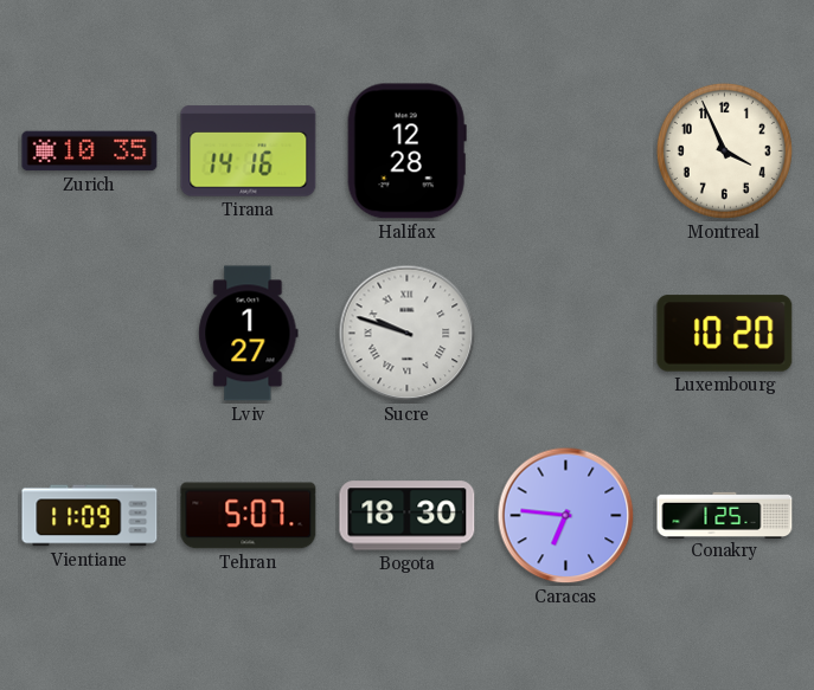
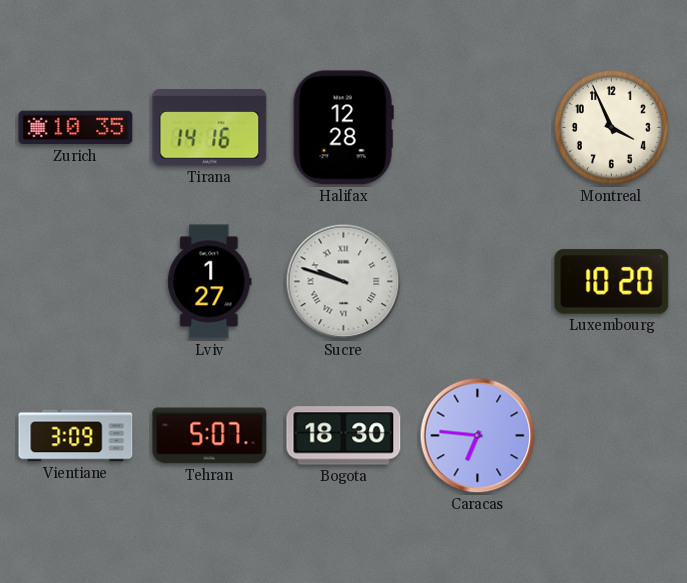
Vientiane: 11:09 -> 3:09 (76, 436)
Conakry: 1:25 -> none (725, 515)
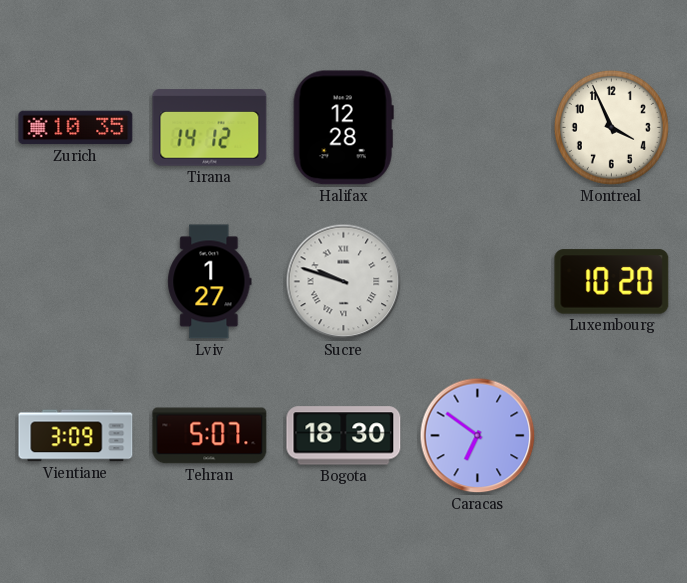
Tirana: 14:16 -> 14:12 (210, 128)
Caracas: 6:46 -> 6:51 (478, 436)
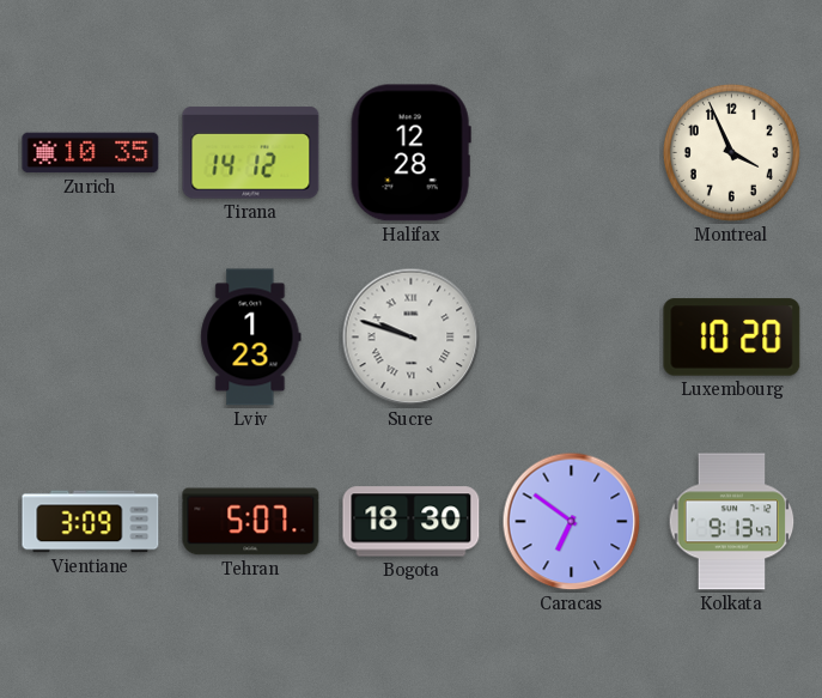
Lviv: 1:27 -> 1:23 (251, 338)
Kolkata: none -> 9:13 (732, 522)
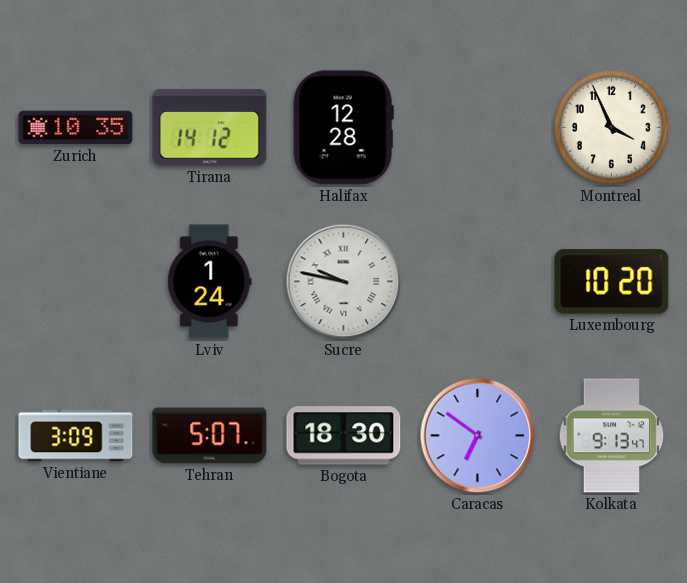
Lviv: 1:23 -> 1:24 (210, 282)
Sucre: 9:48 -> 9:47 (344, 282)
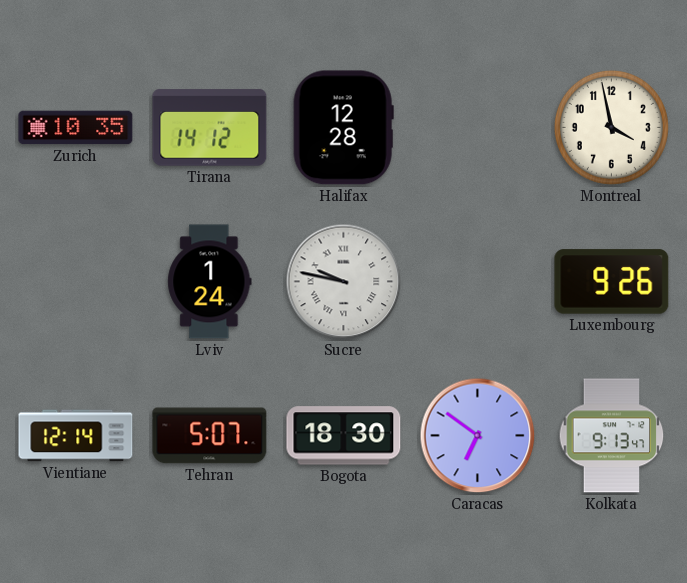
Montreal: 3:56 -> 3:58 (611, 127)
Luxembourg: 10:20 -> 9:26 (612, 282)
Vientiane: 3:09 -> 12:14 (76, 436)
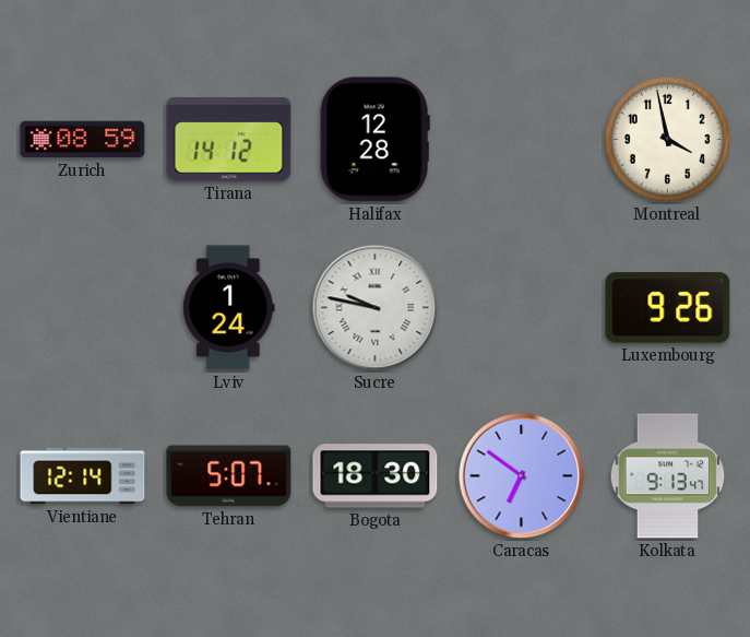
Zurich: 10:35 -> 08:59 (83, 140)
